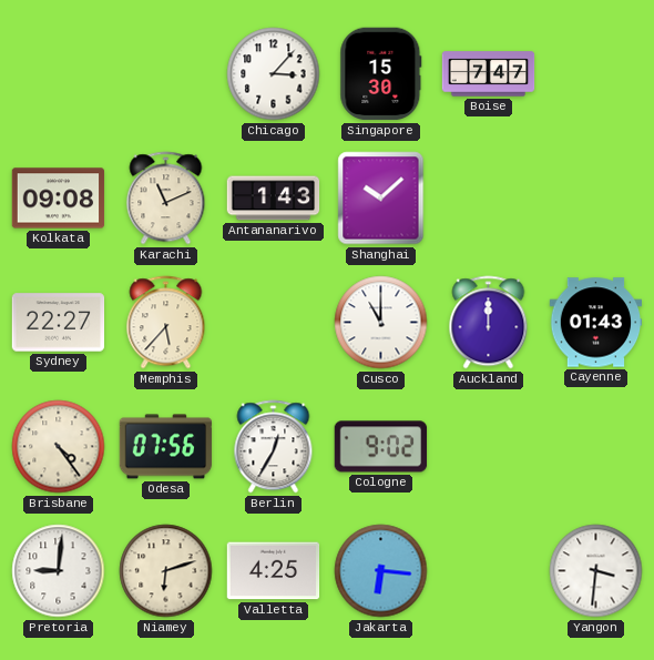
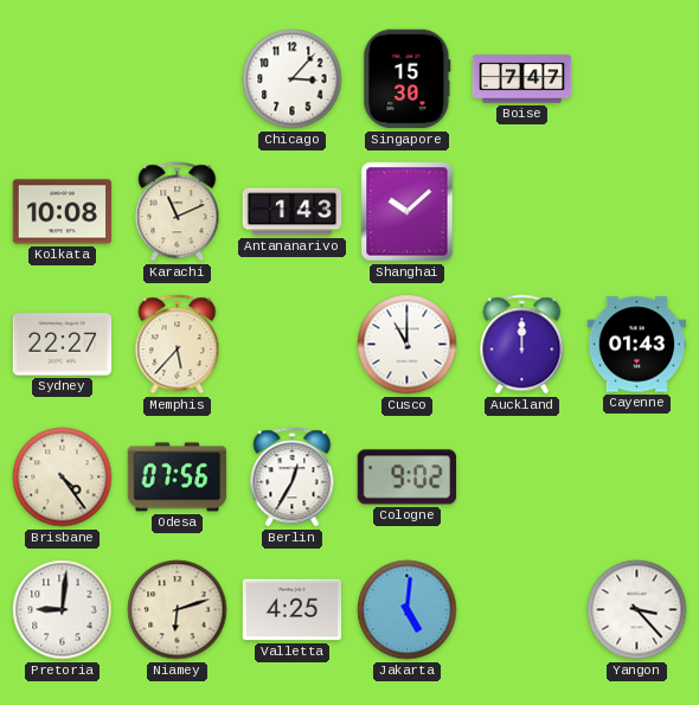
Kolkata: 09:08 -> 10:08 (63, 212)
Jakarta: 6:16 -> 5:01 (408, 610)
Yangon: 3:31 -> 3:23 (637, 610)
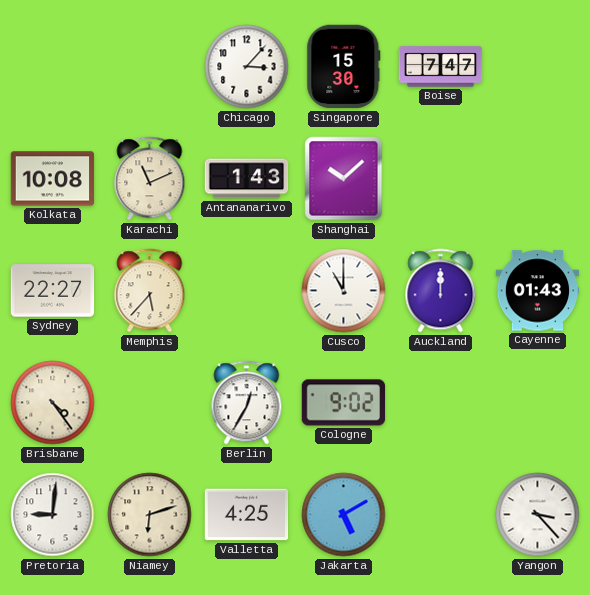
Odesa: 07:56 -> none (178, 478)
Jakarta: 5:01 -> 5:10 (344, 515)
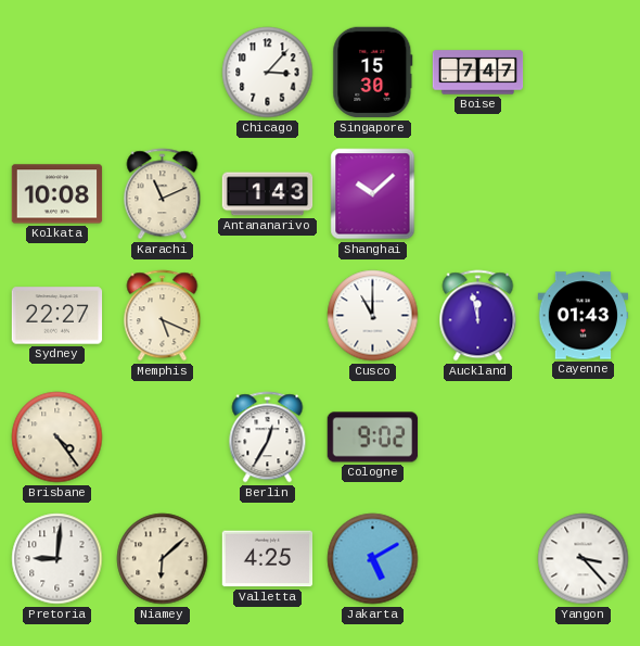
Memphis: 5:37 -> 5:19 (163, 316)
Auckland: 12:00 -> 11:58 (478, 316)
Niamey: 6:12 -> 6:08 (163, 559)
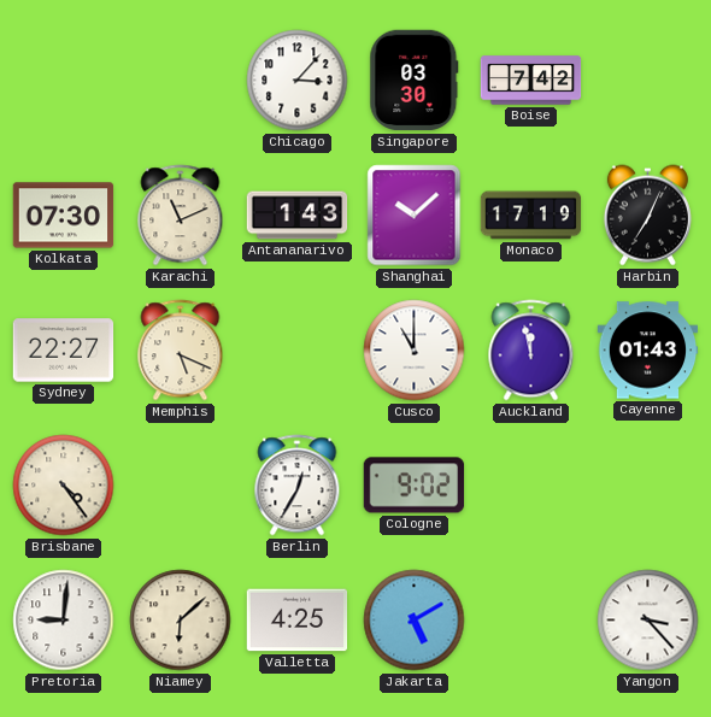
Singapore: 15:30 -> 03:30 (415, 81)
Boise: 7:47 -> 7:42 (531, 81)
Kolkata: 10:08 -> 07:30 (64, 216)
Monaco: none -> 17:19 (531, 216)
Harbin: none -> 7:04 (647, 216)
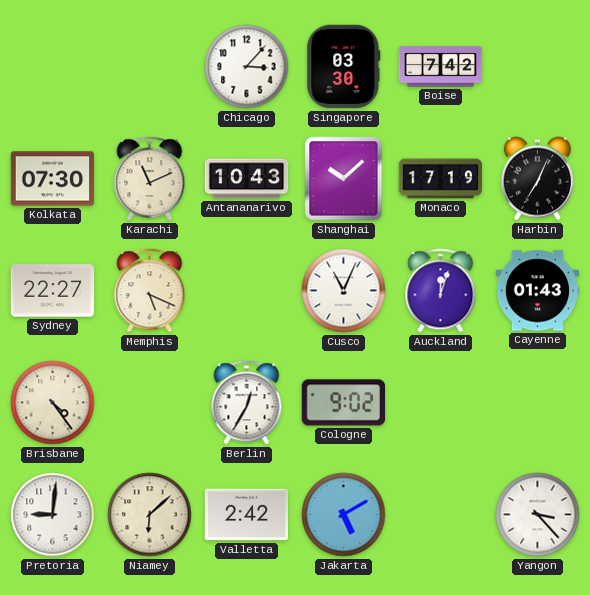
Antananarivo: 1:43 -> 10:43 (247, 179)
Cusco: 11:00 -> 11:04 (344, 291)
Auckland: 11:58 -> 12:03 (441, 291)
Valletta: 4:25 -> 2:42 (247, 515)
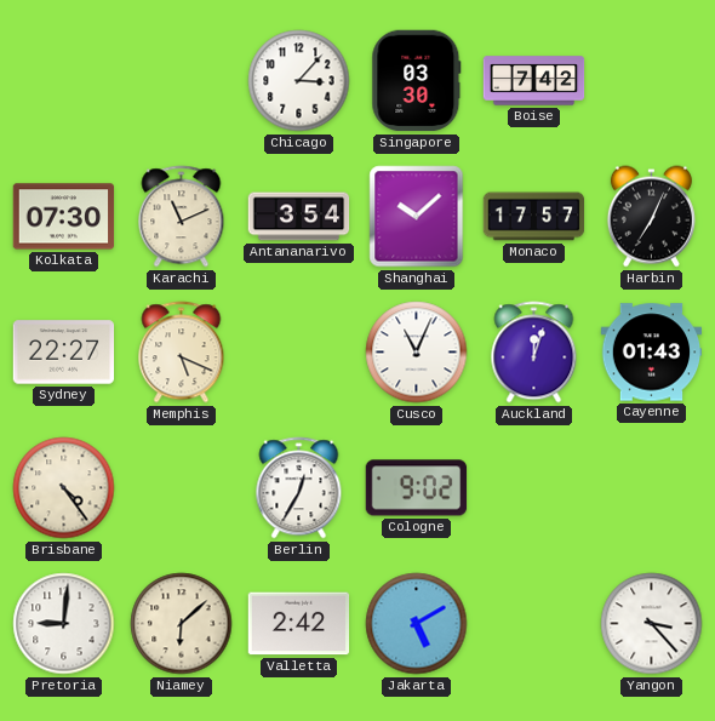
Antananarivo: 10:43 -> 3:54 (299, 217)
Monaco: 17:19 -> 17:57 (534, 217)
